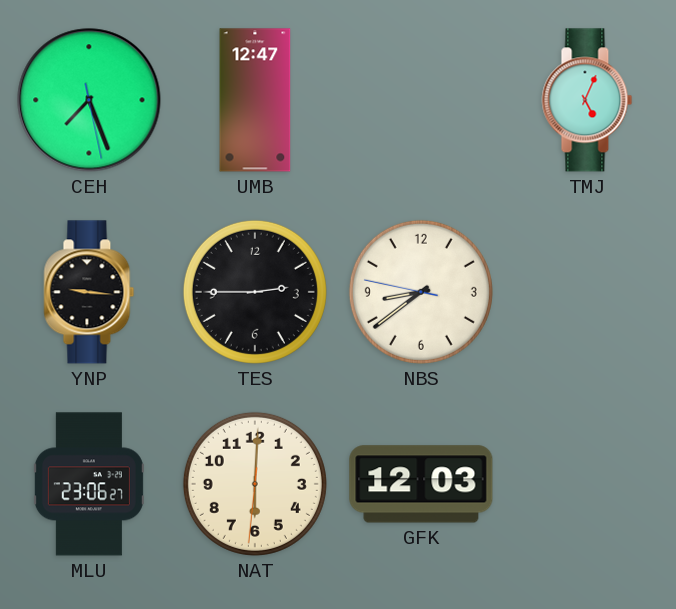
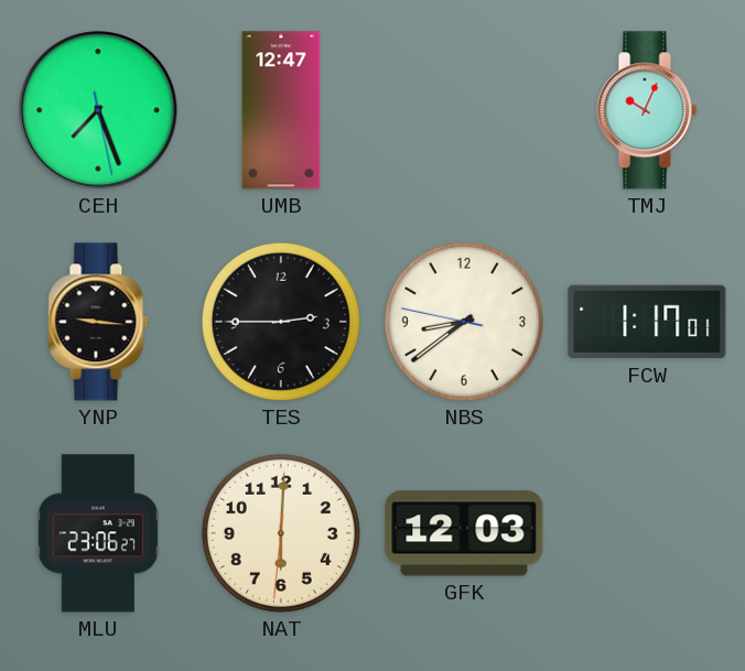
TMJ: 5:04 -> 10:04 (647, 110)
FCW: none -> 1:17 (647, 322)
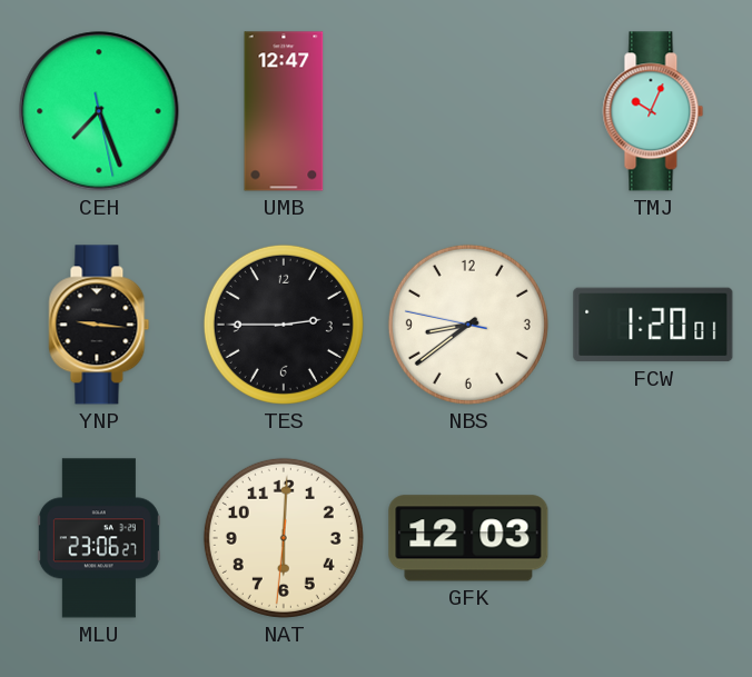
FCW: 1:17 -> 1:20 (653, 325)
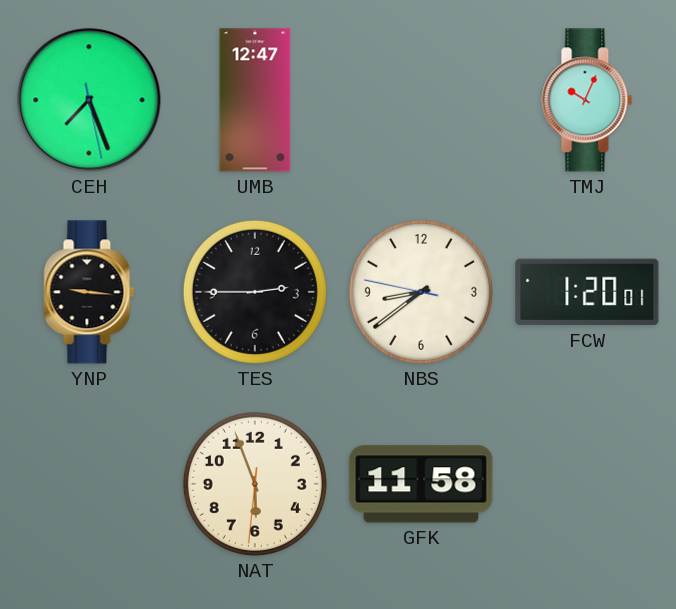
MLU: 23:06 -> none (99, 538)
NAT: 6:00 -> 5:56 (255, 484)
GFK: 12:03 -> 11:58 (421, 484)
